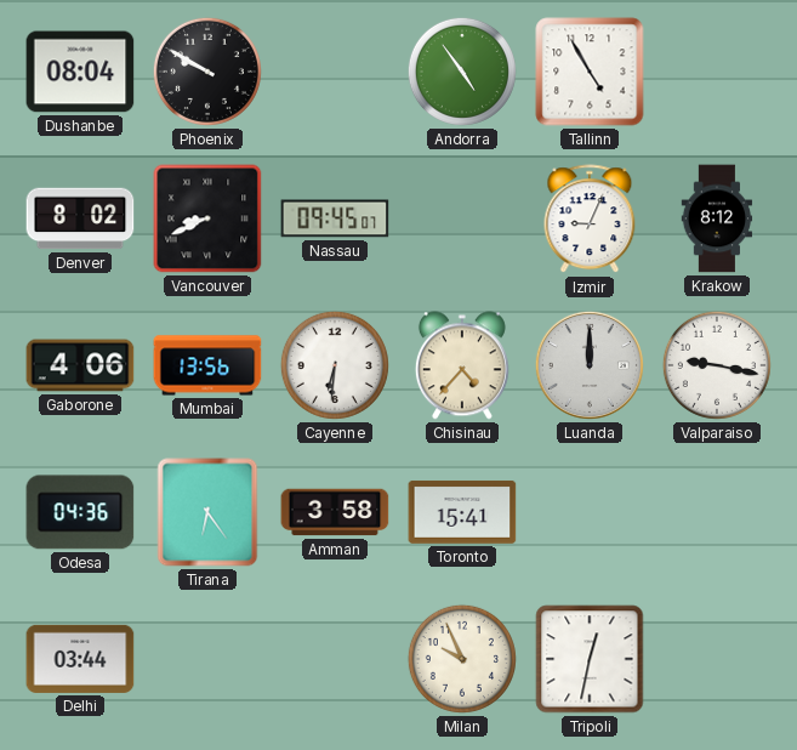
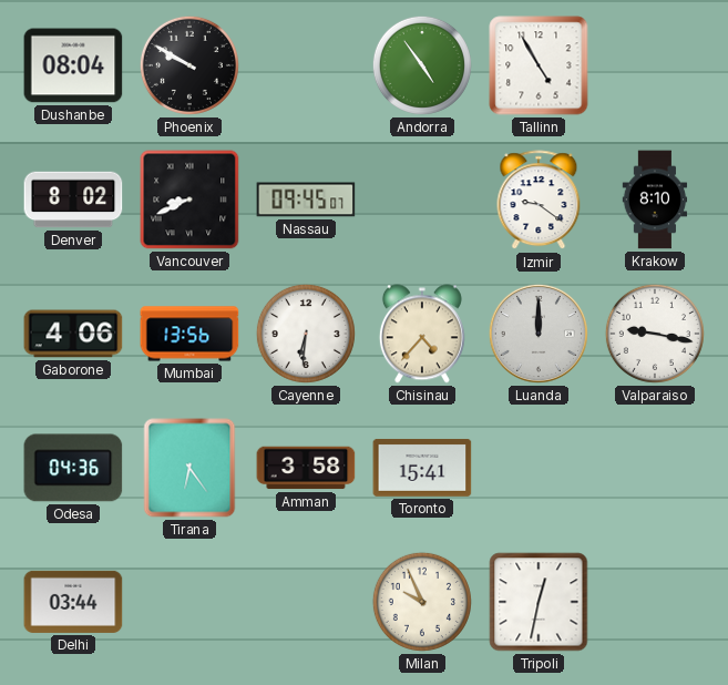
Izmir: 9:04 -> 9:21 (539, 201)
Krakow: 8:12 -> 8:10 (655, 200)
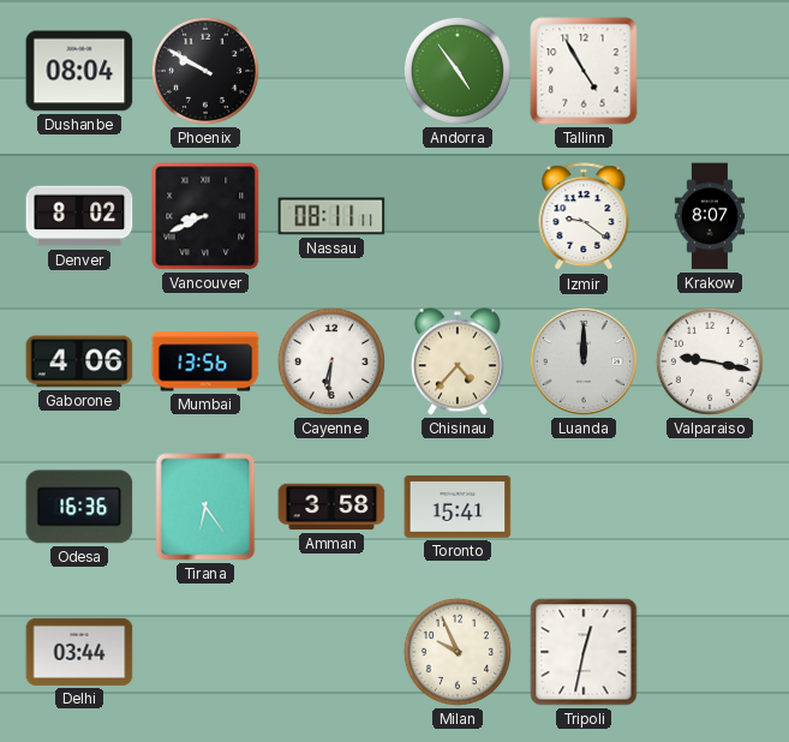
Nassau: 09:45 -> 08:11 (331, 216)
Krakow: 8:10 -> 8:07 (710, 216)
Odesa: 04:36 -> 16:36 (79, 507)
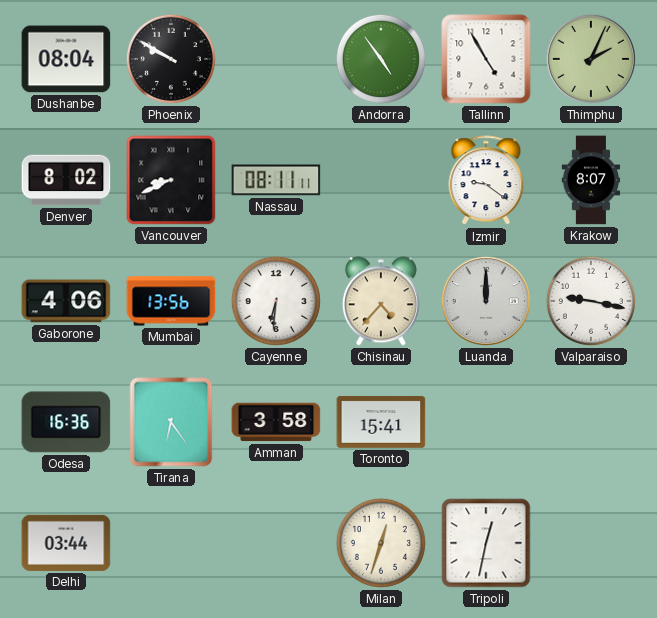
Thimphu: none -> 2:04 (591, 59)
Milan: 9:56 -> 12:33 (381, 543)
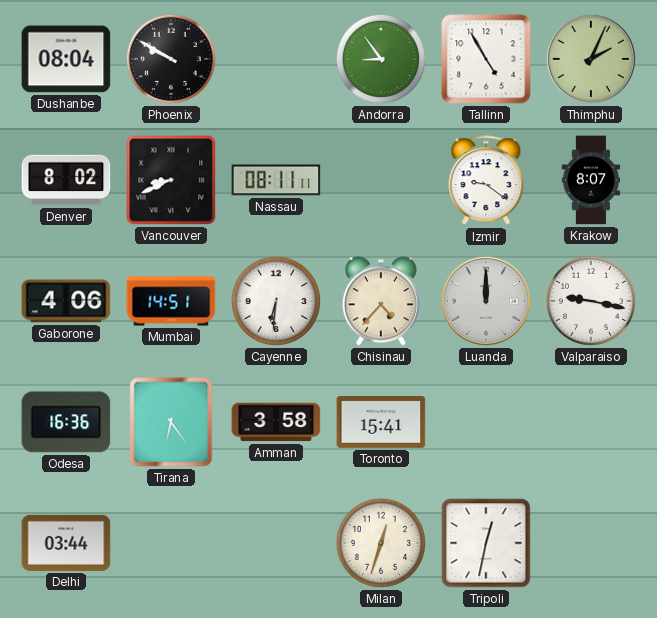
Andorra: 4:54 -> 8:54 (381, 59)
Mumbai: 13:56 -> 14:51 (171, 301)
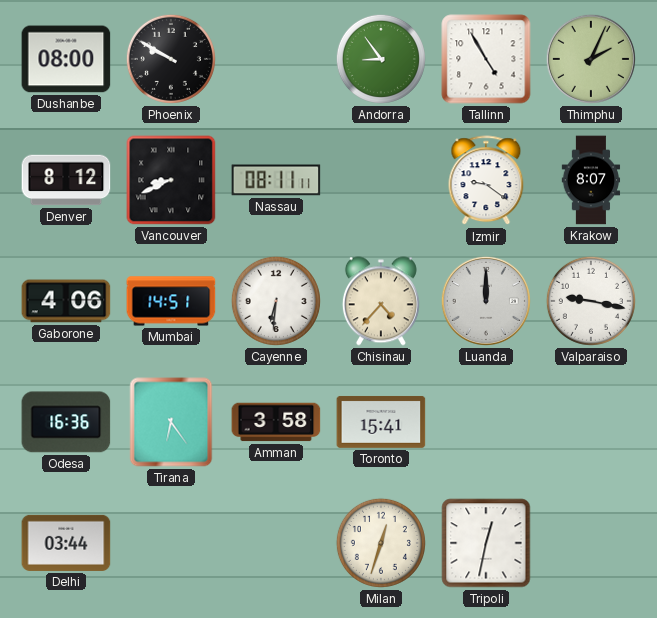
Dushanbe: 08:04 -> 08:00 (66, 59)
Denver: 8:02 -> 8:12 (66, 180)
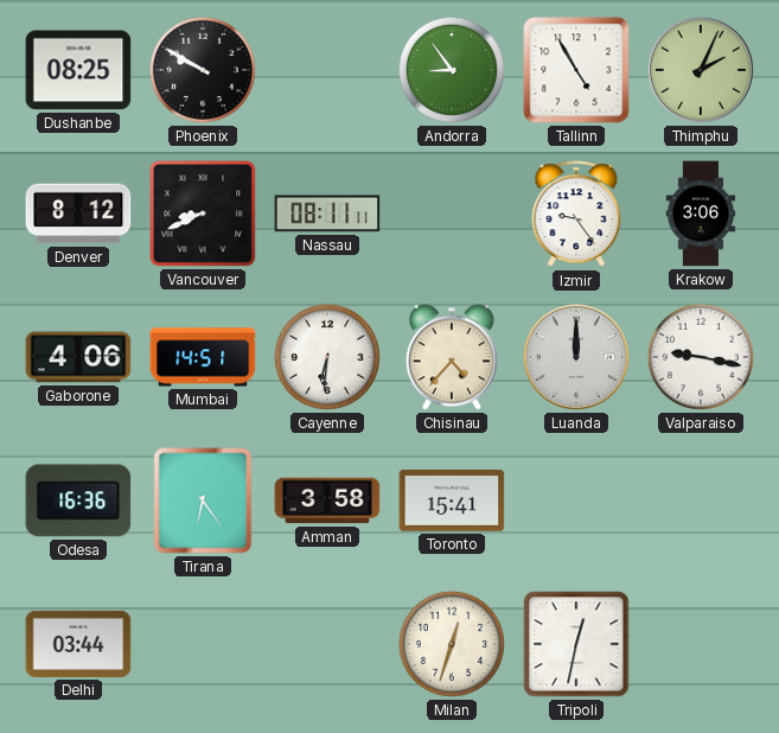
Dushanbe: 08:00 -> 08:25 (78, 70)
Izmir: 9:21 -> 9:24 (576, 215)
Krakow: 8:07 -> 3:06 (701, 213)
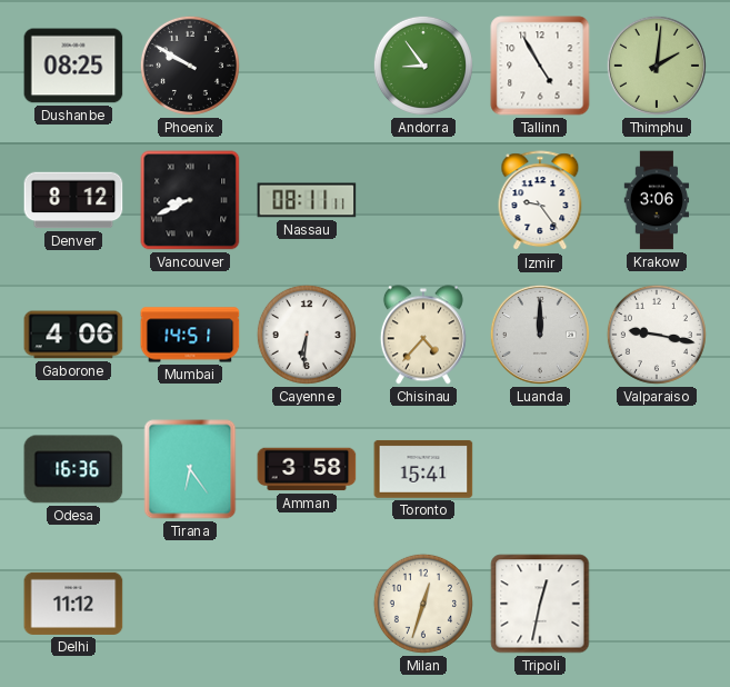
Thimphu: 2:04 -> 2:01 (657, 66)
Delhi: 03:44 -> 11:12 (73, 604)
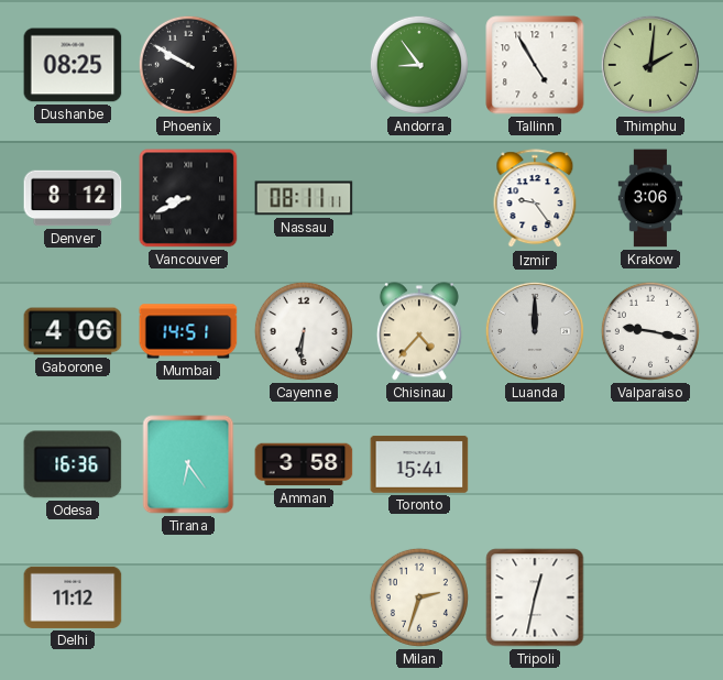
Milan: 12:33 -> 2:33 (419, 597)
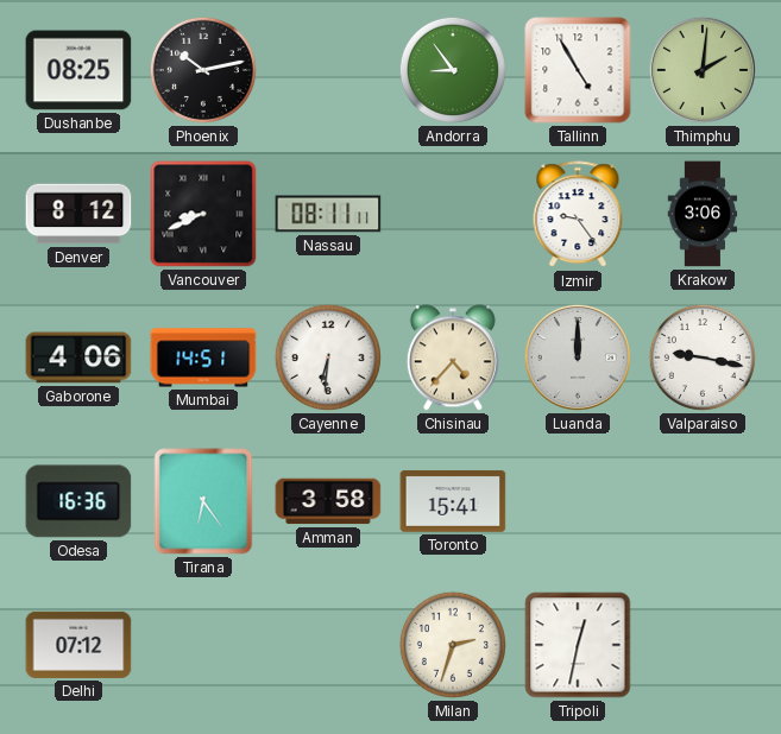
Phoenix: 9:50 -> 10:13 (203, 70)
Delhi: 11:12 -> 07:12 (78, 645)
